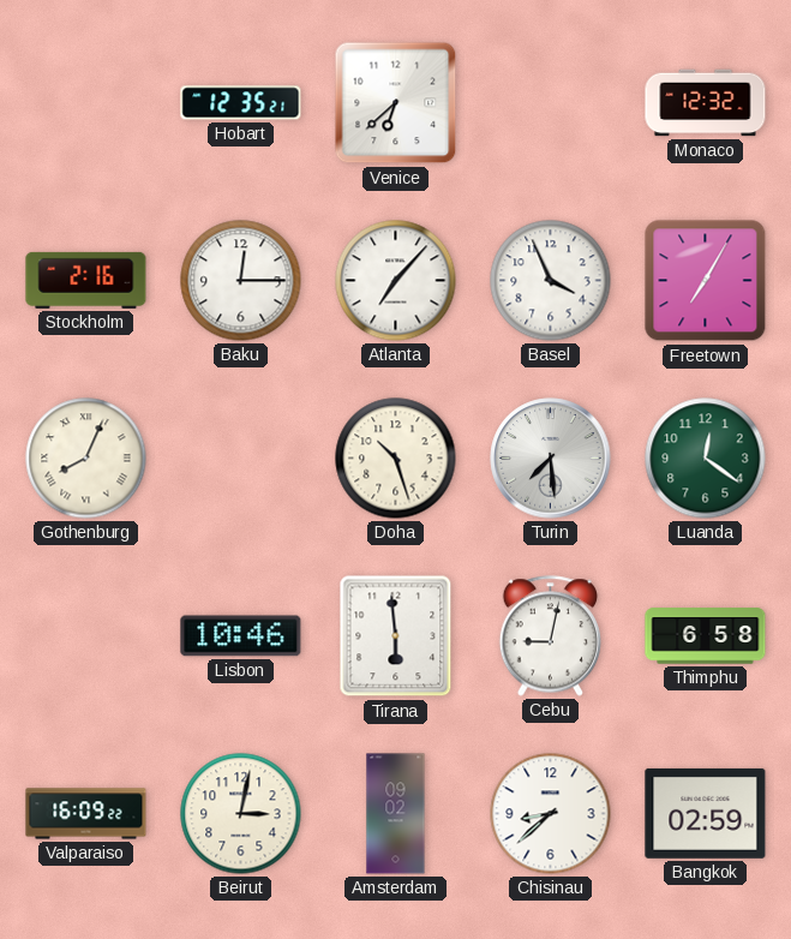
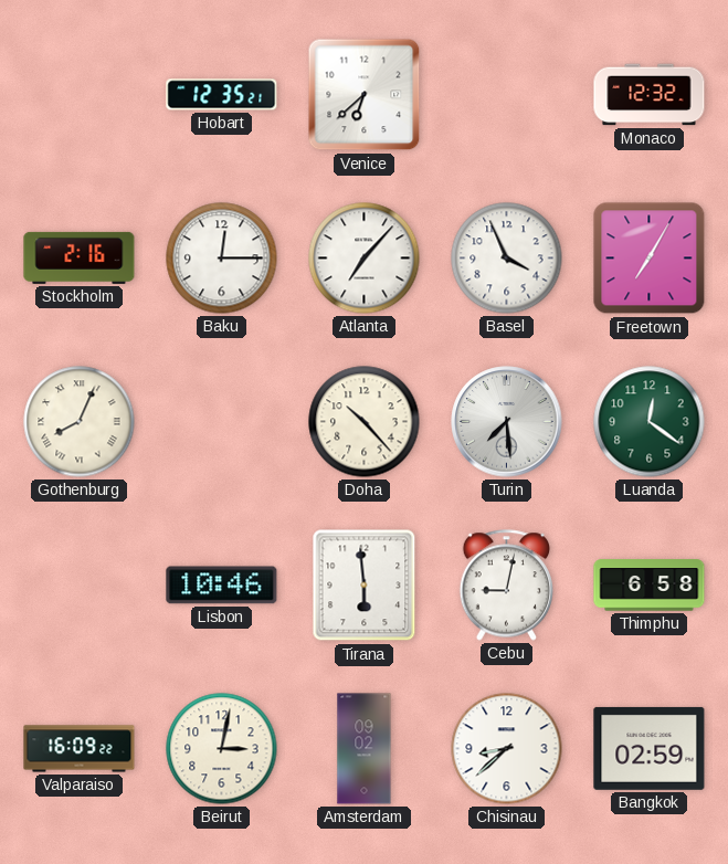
Doha: 10:27 -> 10:23 (365, 422)
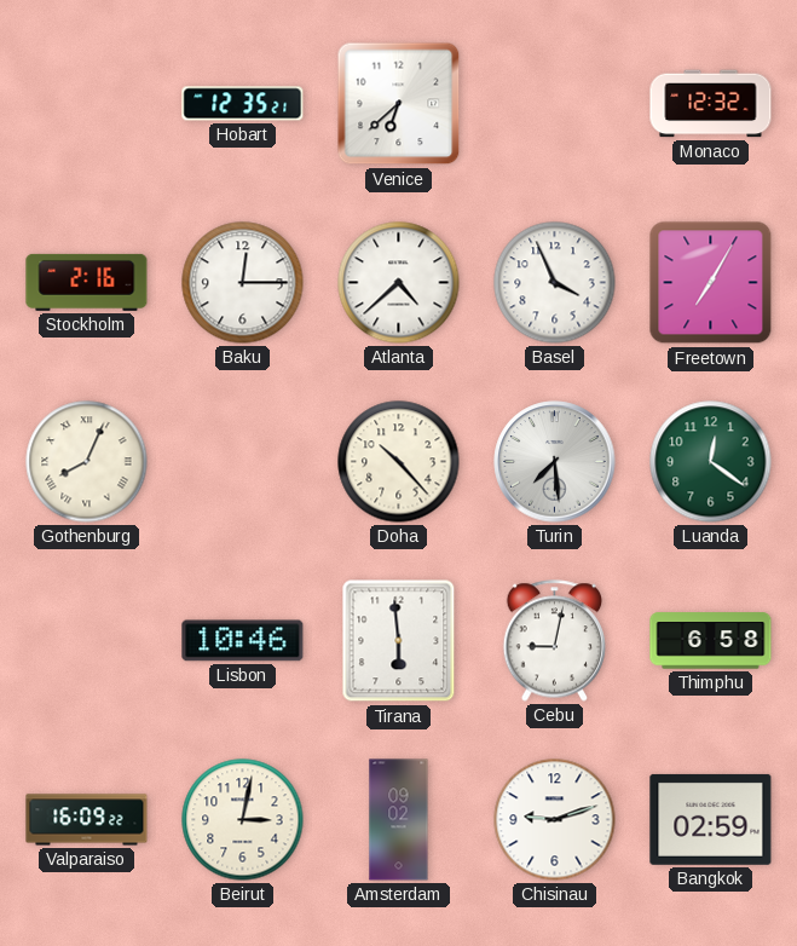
Atlanta: 7:07 -> 4:38 (399, 283)
Chisinau: 8:38 -> 9:12 (555, 820)
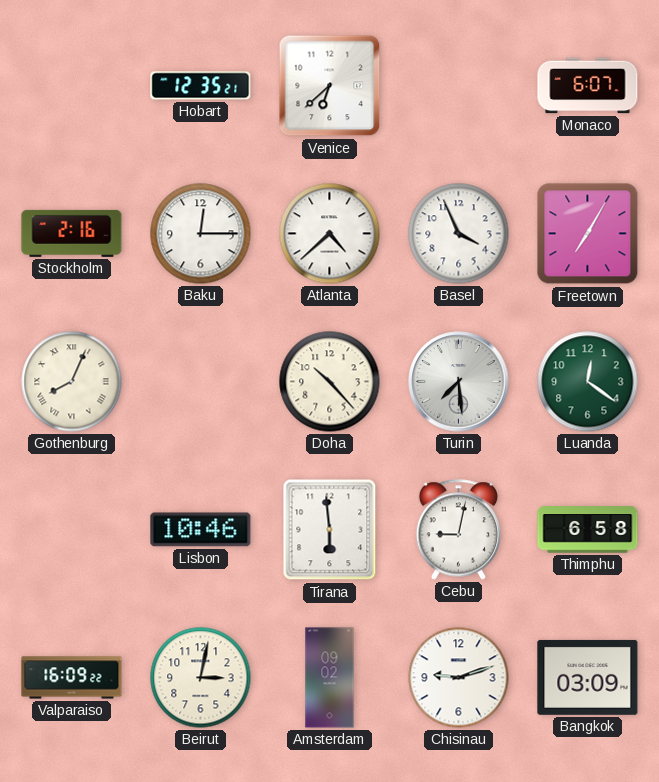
Monaco: 12:32 -> 6:07 (588, 86)
Bangkok: 02:59 -> 03:09 (588, 677)
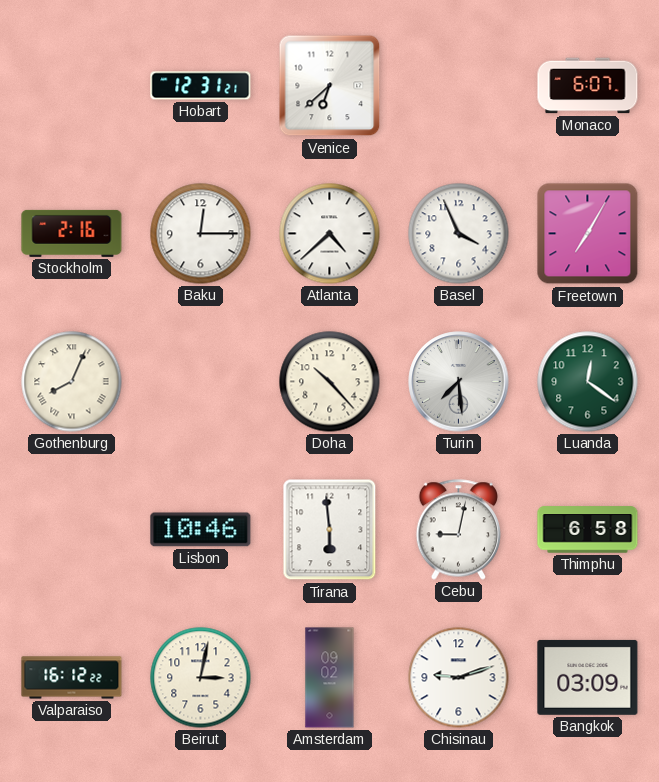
Hobart: 12:35 -> 12:31 (201, 86)
Valparaiso: 16:09 -> 16:12 (72, 678)
